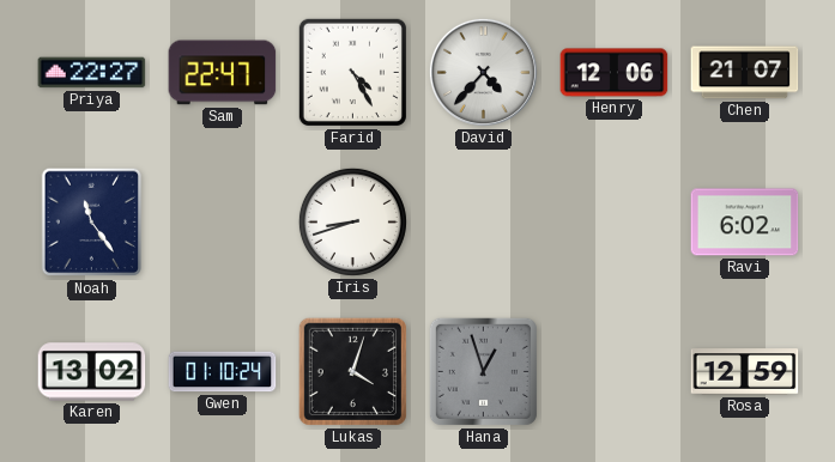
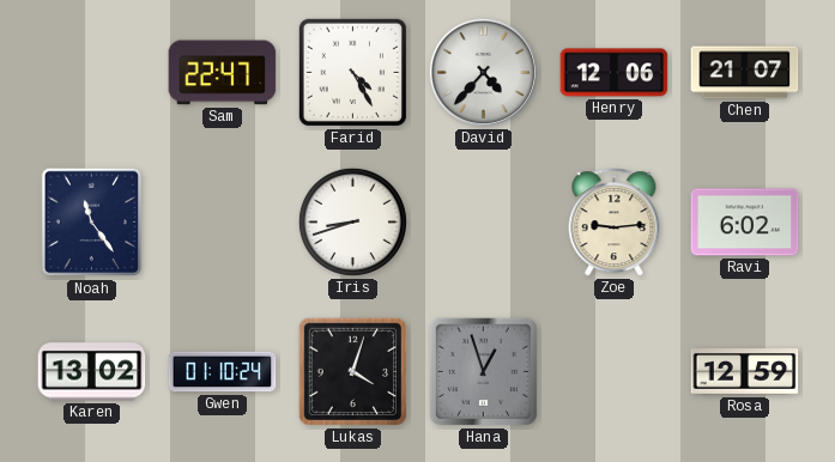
Priya: 22:27 -> none (92, 73)
Zoe: none -> 9:14 (615, 223)
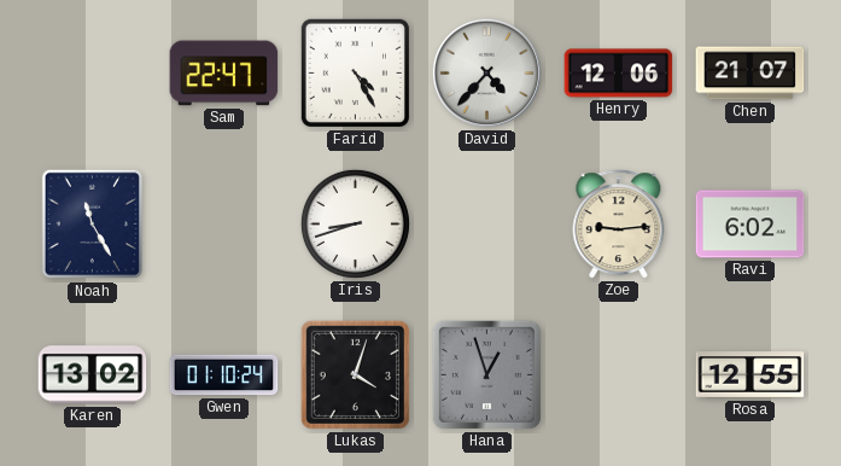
Noah: 11:24 -> 11:25 (93, 225)
Rosa: 12:59 -> 12:55 (751, 375)
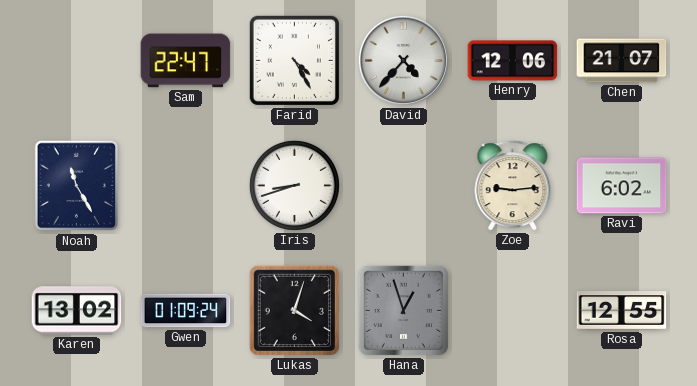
Gwen: 01:10 -> 01:09 (186, 311)
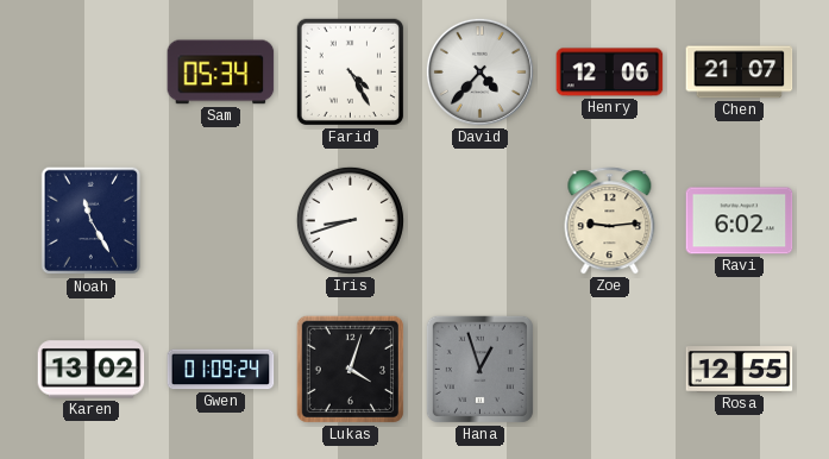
Sam: 22:47 -> 05:34 (221, 73)
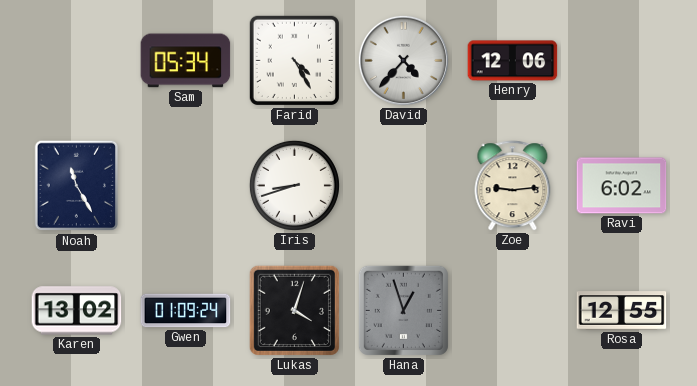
Chen: 21:07 -> none (740, 73)
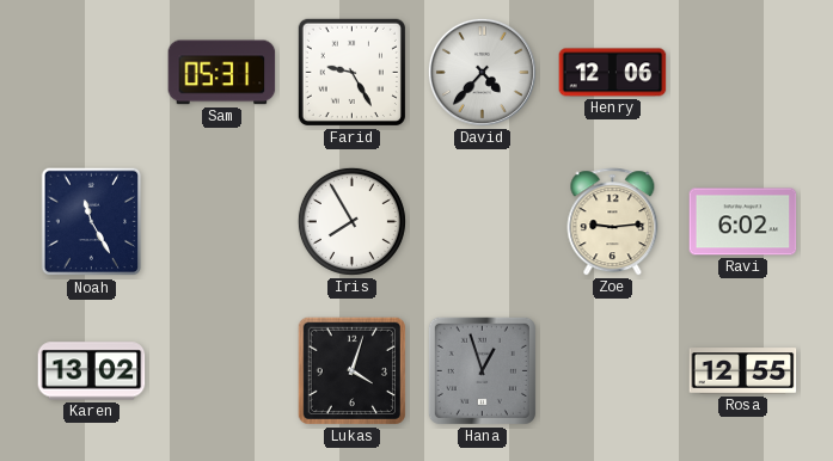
Sam: 05:34 -> 05:31 (222, 73)
Farid: 4:25 -> 9:25 (351, 72)
Iris: 8:42 -> 7:55 (351, 221)
Gwen: 01:09 -> none (186, 311)
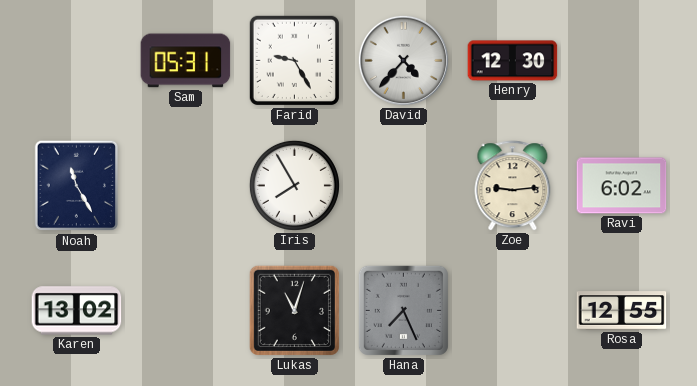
Henry: 12:06 -> 12:30 (513, 61)
Lukas: 4:03 -> 11:03 (294, 310)
Hana: 12:57 -> 7:26 (403, 310)
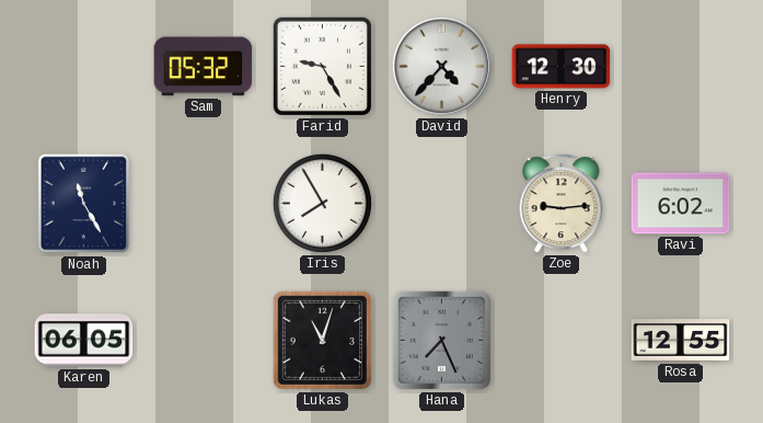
Sam: 05:31 -> 05:32 (204, 67)
Karen: 13:02 -> 06:05 (84, 341)
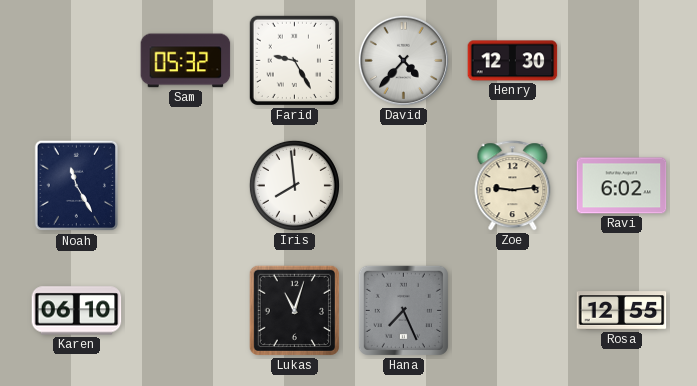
Iris: 7:55 -> 7:59 (294, 185)
Karen: 06:05 -> 06:10 (77, 311)
